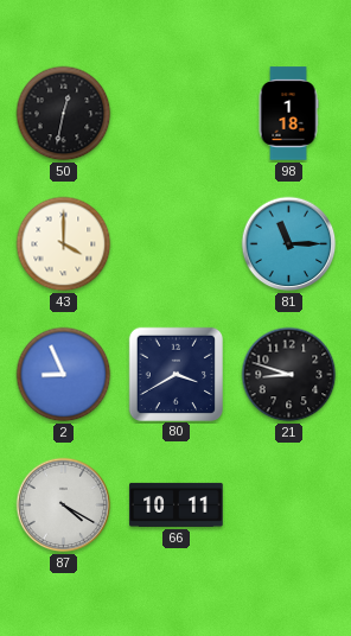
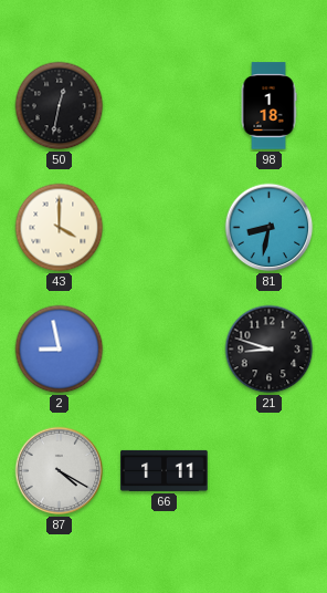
81: 11:15 -> 8:32 (270, 228)
2: 8:56 -> 8:58 (60, 350)
80: 3:40 -> none (175, 374)
66: 10:11 -> 1:11 (165, 470)
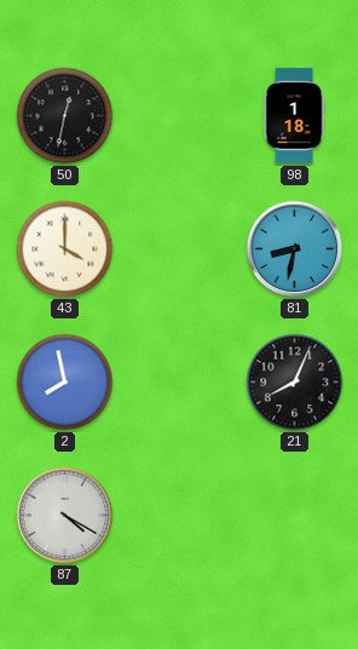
2: 8:58 -> 7:58 (65, 383)
21: 8:48 -> 8:04 (295, 383)
66: 1:11 -> none (165, 470)
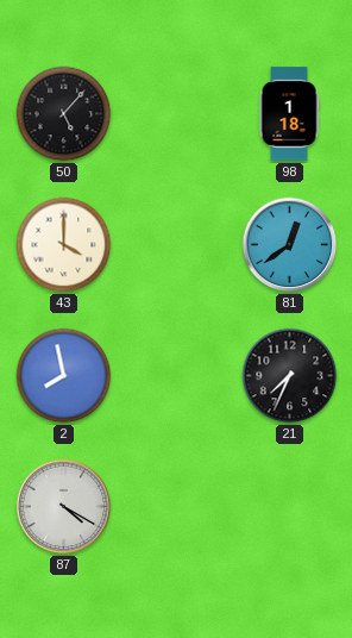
50: 12:32 -> 5:07 (64, 114)
81: 8:32 -> 12:39 (290, 245)
21: 8:04 -> 7:34 (290, 376)
